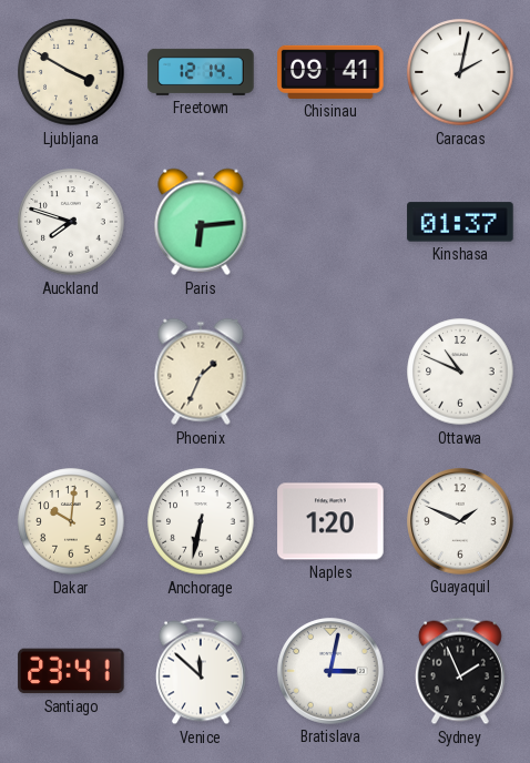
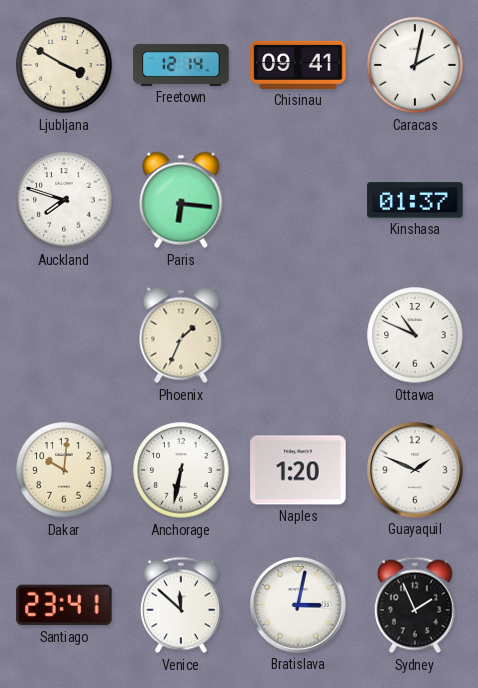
Paris: 6:14 -> 6:16 (181, 200)
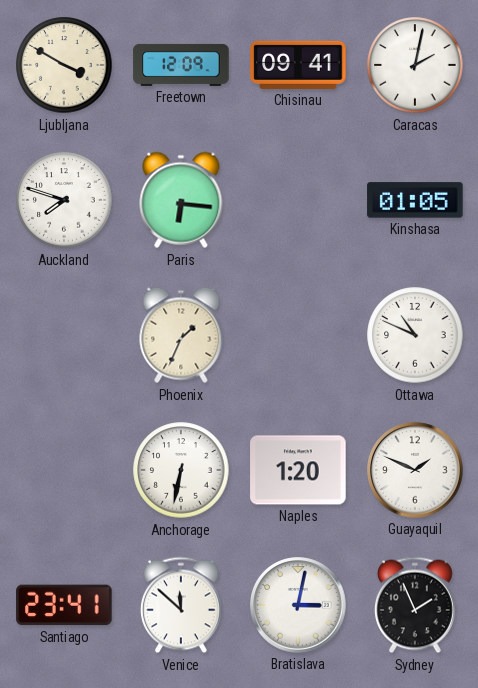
Freetown: 12:14 -> 12:09 (181, 65)
Kinshasa: 01:37 -> 01:05 (415, 200)
Dakar: 10:01 -> none (64, 470)
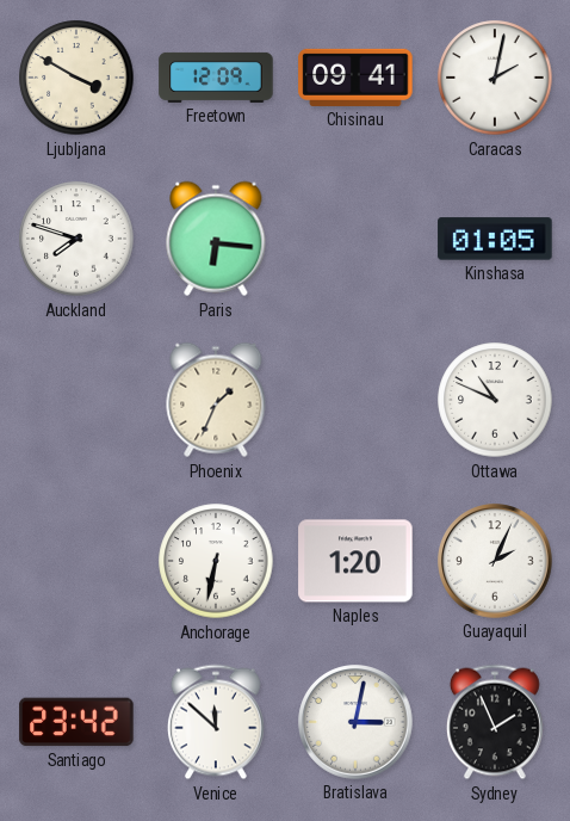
Guayaquil: 1:49 -> 2:04 (495, 561)
Santiago: 23:41 -> 23:42 (76, 722)
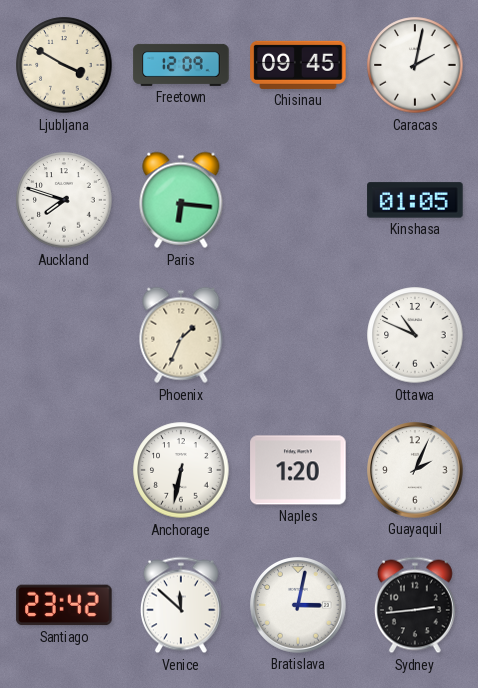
Chisinau: 09:41 -> 09:45 (298, 65)
Sydney: 1:56 -> 2:44 (415, 605)
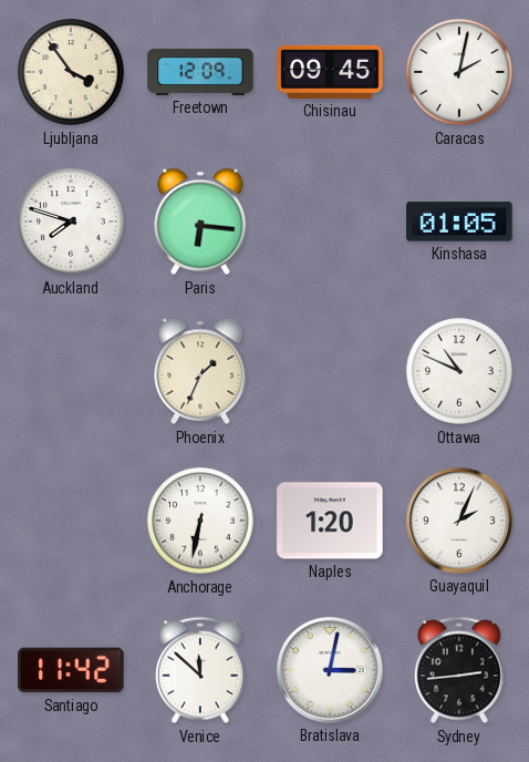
Ljubljana: 3:50 -> 3:54 (71, 72)
Santiago: 23:42 -> 11:42 (71, 670)
